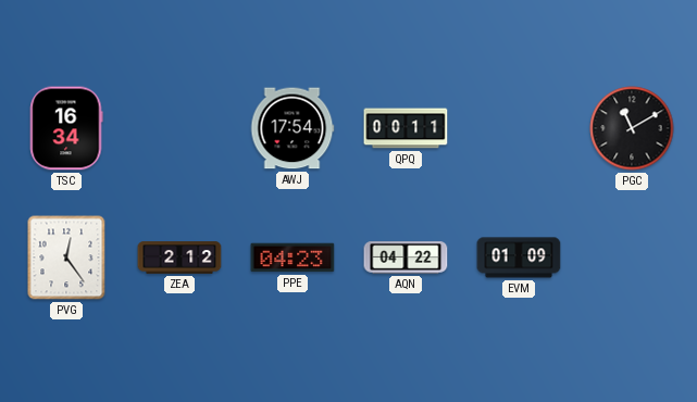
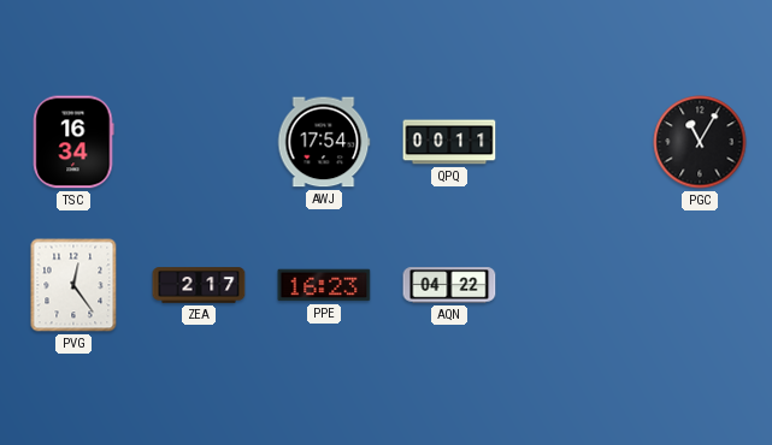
PGC: 11:10 -> 11:05 (700, 142)
ZEA: 2:12 -> 2:17 (199, 285)
PPE: 04:23 -> 16:23 (324, 285)
EVM: 01:09 -> none (519, 257)
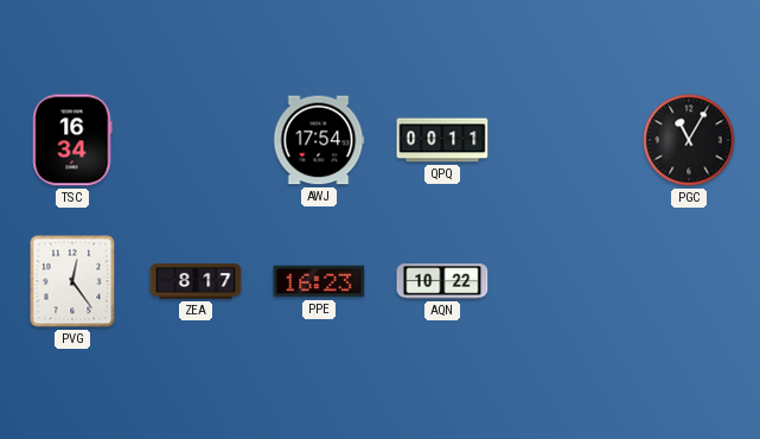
ZEA: 2:17 -> 8:17 (196, 281)
AQN: 04:22 -> 10:22 (442, 281)
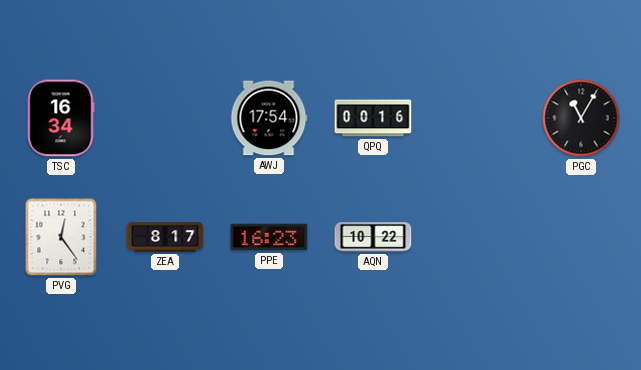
QPQ: 00:11 -> 00:16 (373, 118)
